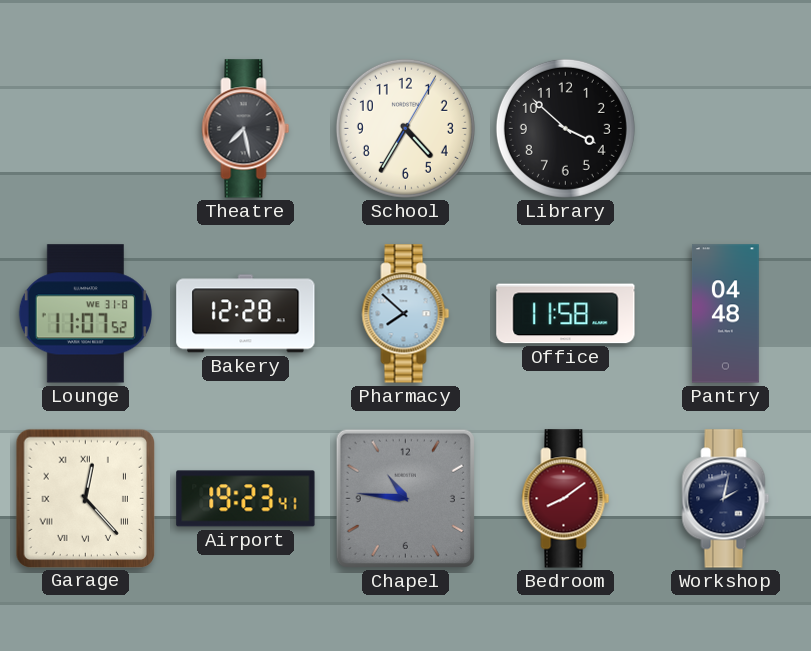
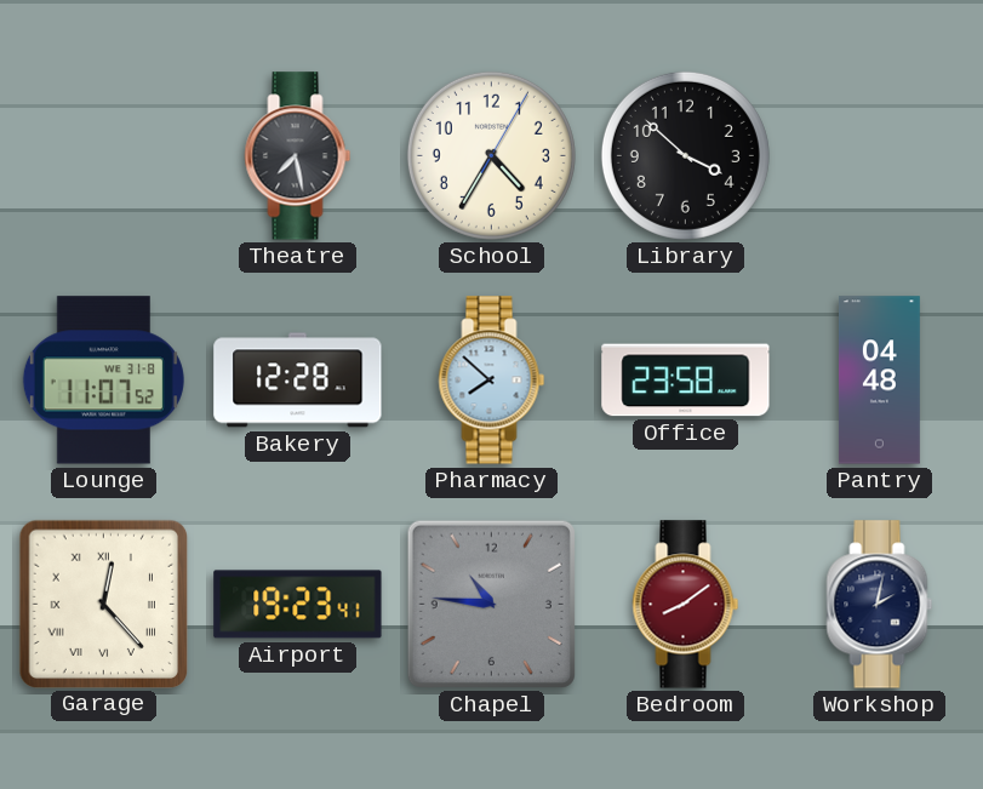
Office: 11:58 -> 23:58 (686, 381)
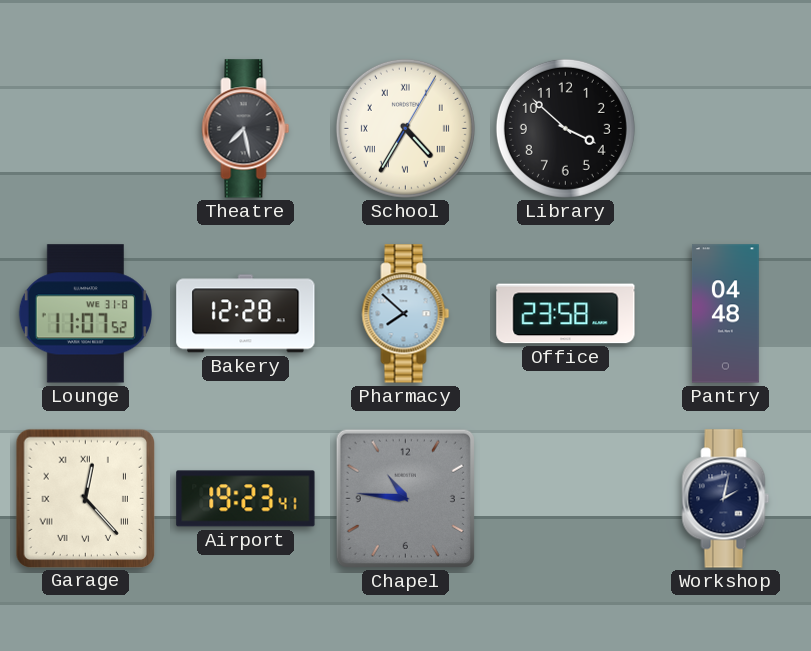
School numerals: Arabic -> Roman (405, 128)
Bedroom: 8:09 -> none (686, 605)
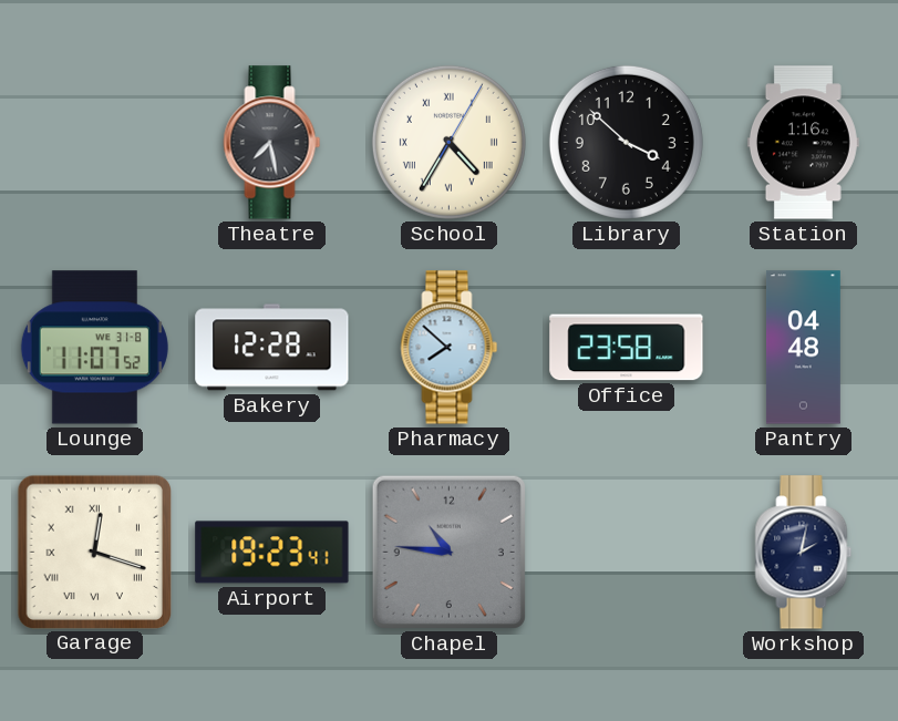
Station: none -> 1:16 (803, 143)
Garage: 12:23 -> 12:18 (94, 552)
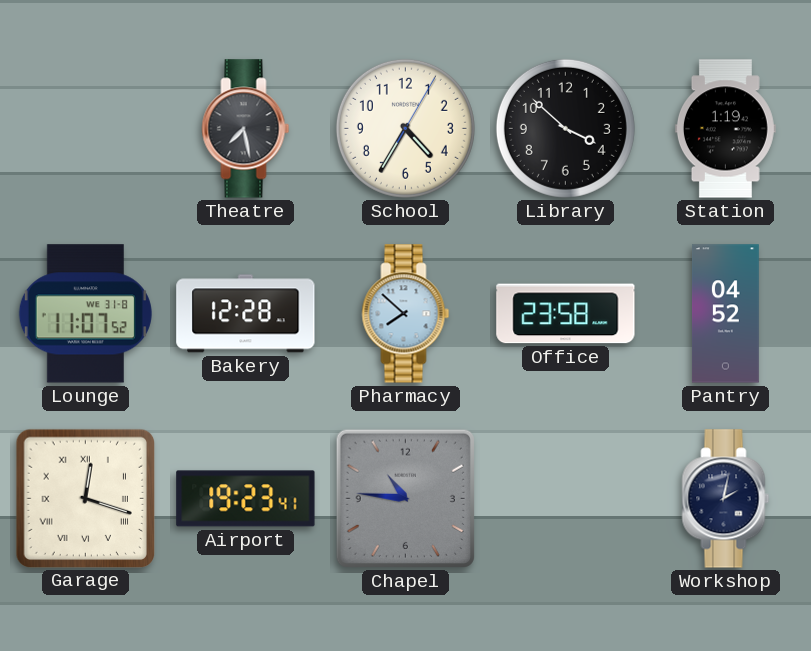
School numerals: Roman -> Arabic (405, 128)
Station: 1:16 -> 1:19 (725, 129)
Pantry: 04:48 -> 04:52 (725, 314)
